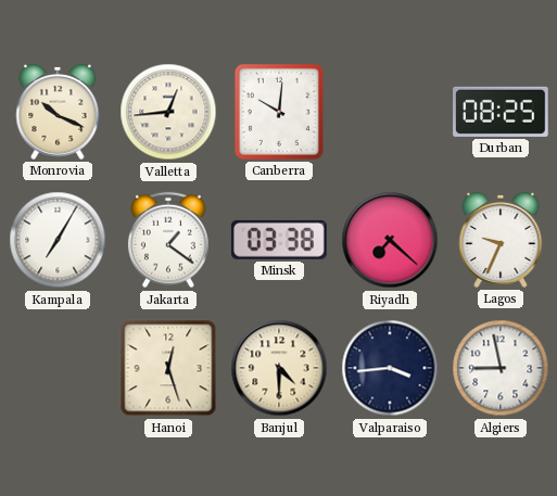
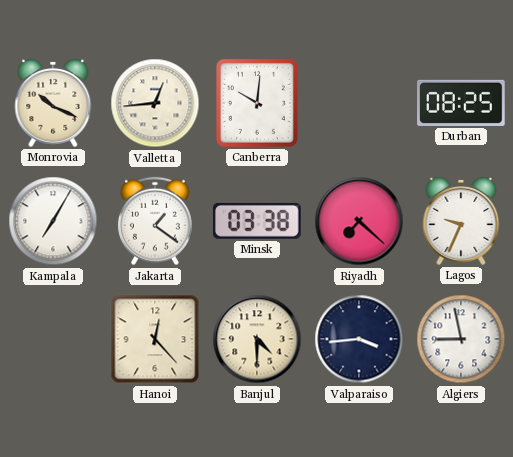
Hanoi: 12:27 -> 12:23 (155, 339)
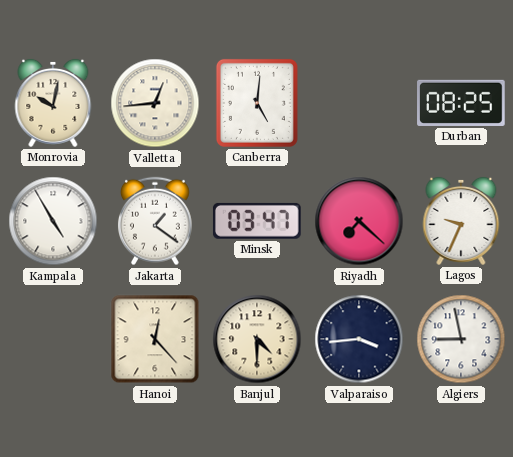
Monrovia: 10:19 -> 10:02 (53, 103)
Canberra: 10:01 -> 5:01 (257, 103)
Kampala: 7:05 -> 4:55 (53, 221)
Minsk: 03:38 -> 03:47 (257, 221)
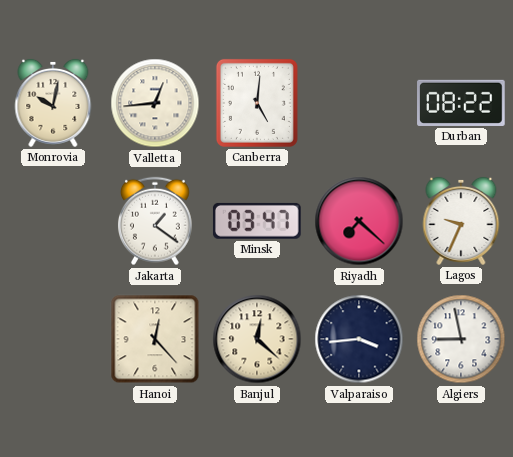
Durban: 08:25 -> 08:22 (461, 103)
Kampala: 4:55 -> none (53, 221)
Banjul: 4:30 -> 12:22 (257, 339)
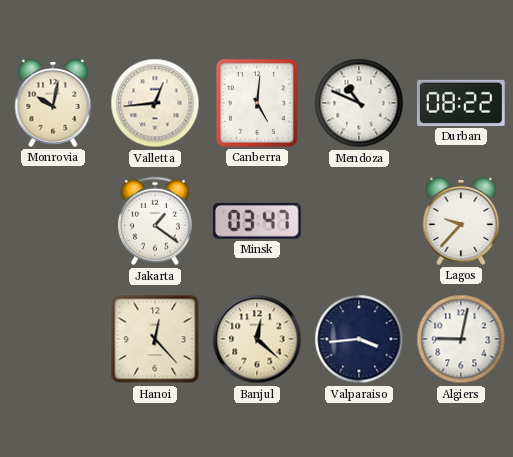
Mendoza: none -> 10:49 (359, 103)
Riyadh: 7:22 -> none (359, 221)
Lagos: 9:34 -> 9:37 (461, 221)
Algiers: 8:58 -> 9:02 (461, 339)
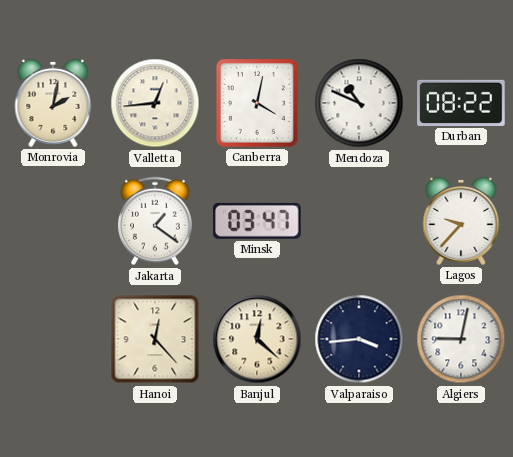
Monrovia: 10:02 -> 2:02 (53, 103)
Canberra: 5:01 -> 4:02 (257, 103)
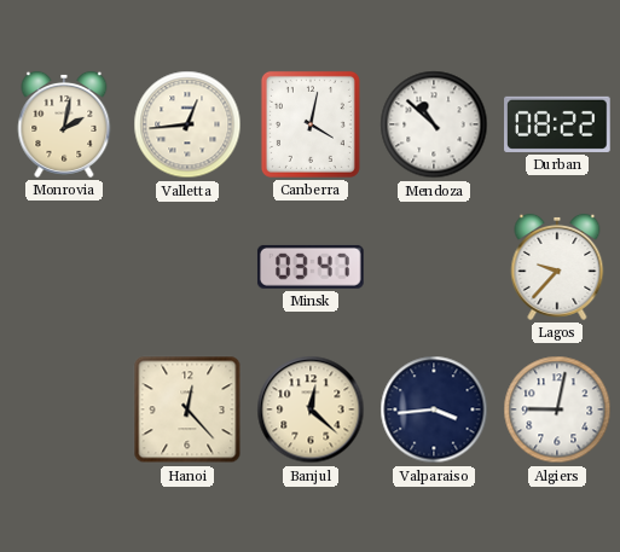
Mendoza: 10:49 -> 10:52 (434, 124)
Jakarta: 1:21 -> none (155, 221)
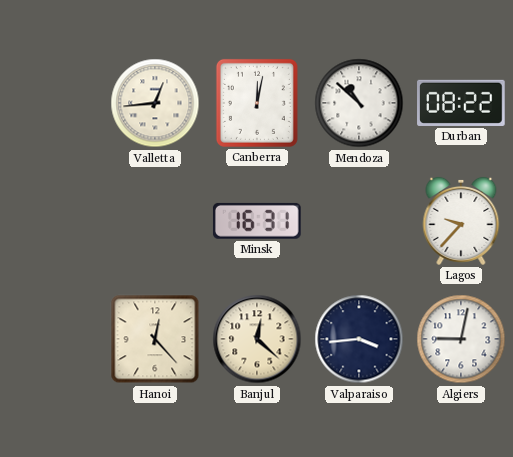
Monrovia: 2:02 -> none (64, 124)
Canberra: 4:02 -> 12:02 (257, 103)
Minsk: 03:47 -> 16:31 (257, 221)
